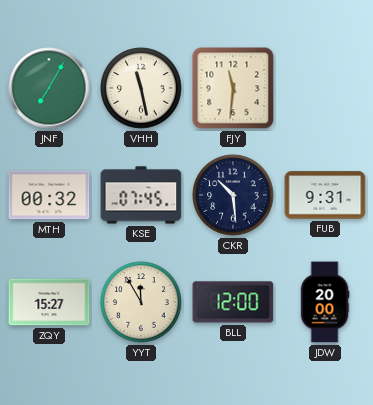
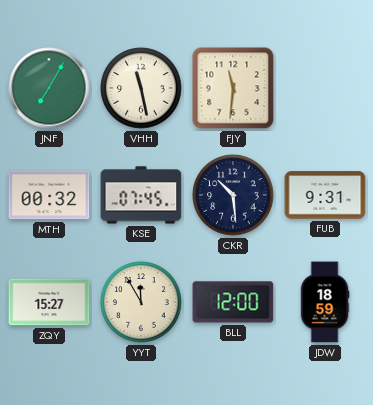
JDW: 20:00 -> 18:59 (325, 302)
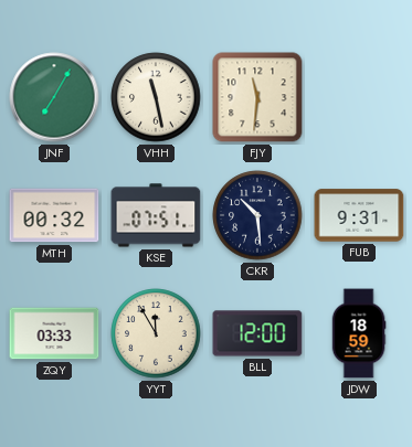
KSE: 07:45 -> 07:51 (156, 215)
ZQY: 15:27 -> 03:33 (54, 333)
